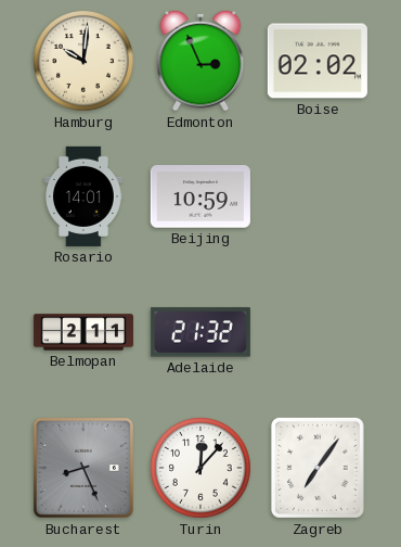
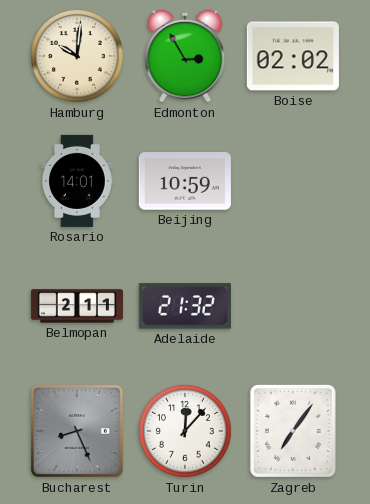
Edmonton: 2:56 -> 2:55 (185, 56)
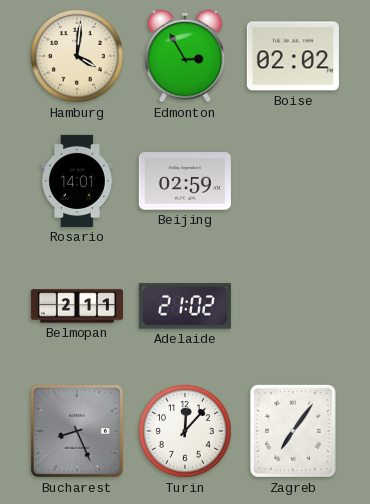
Hamburg: 10:01 -> 4:01 (78, 57)
Beijing: 10:59 -> 02:59 (185, 181)
Adelaide: 21:32 -> 21:02 (185, 306)
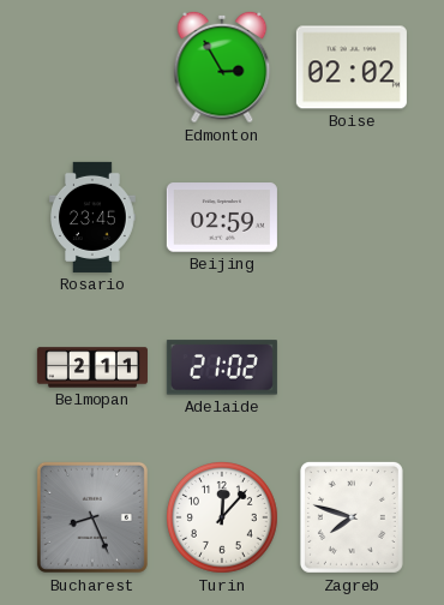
Hamburg: 4:01 -> none (78, 57)
Rosario: 14:01 -> 23:45 (94, 217)
Zagreb: 7:06 -> 7:48 (352, 517)
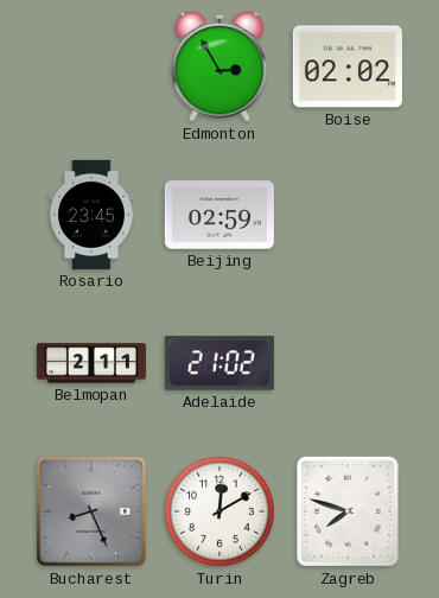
Turin: 12:07 -> 12:10 (221, 513)
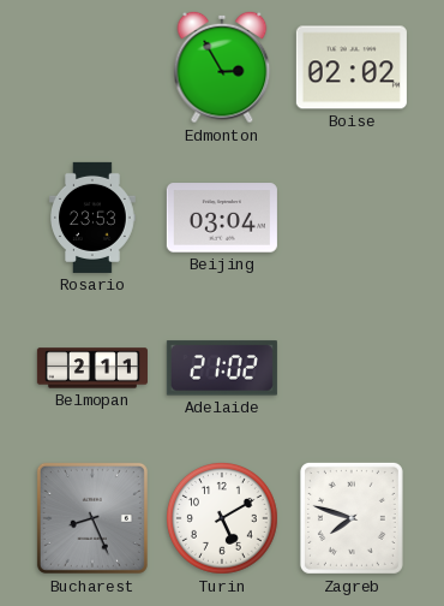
Rosario: 23:45 -> 23:53 (94, 218)
Beijing: 02:59 -> 03:04 (222, 218)
Turin: 12:10 -> 5:10 (223, 519)
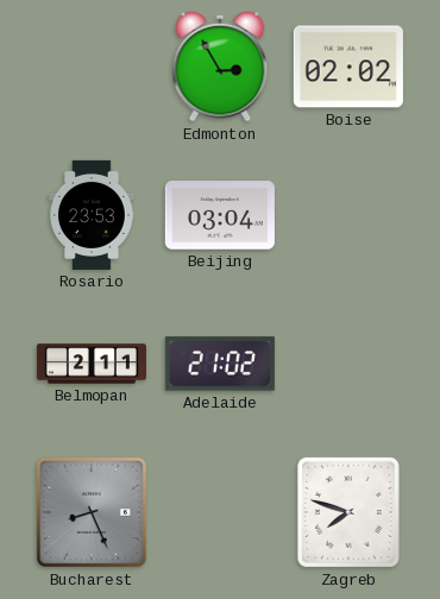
Turin: 5:10 -> none (223, 519)
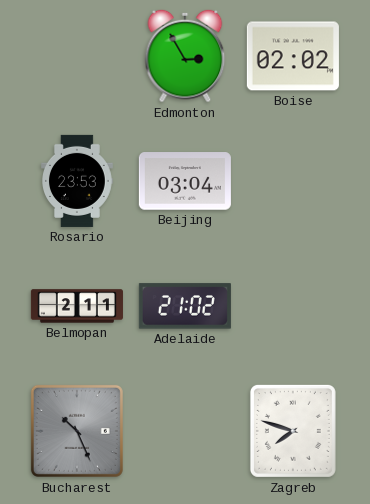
Bucharest: 8:26 -> 10:26 (77, 431)
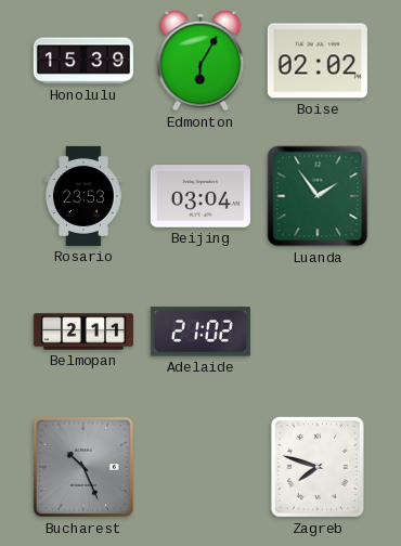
Honolulu: none -> 15:39 (83, 61)
Edmonton: 2:55 -> 6:05 (200, 61)
Luanda: none -> 1:54 (318, 196)
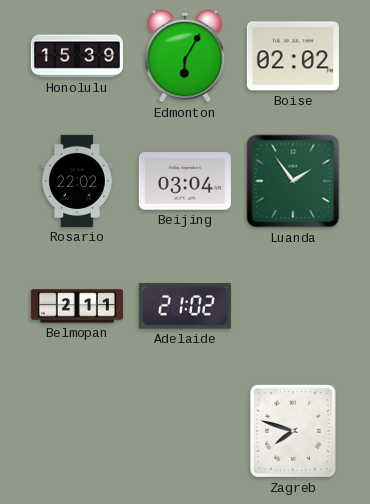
Rosario: 23:53 -> 22:02 (78, 181)
Bucharest: 10:26 -> none (83, 467)
